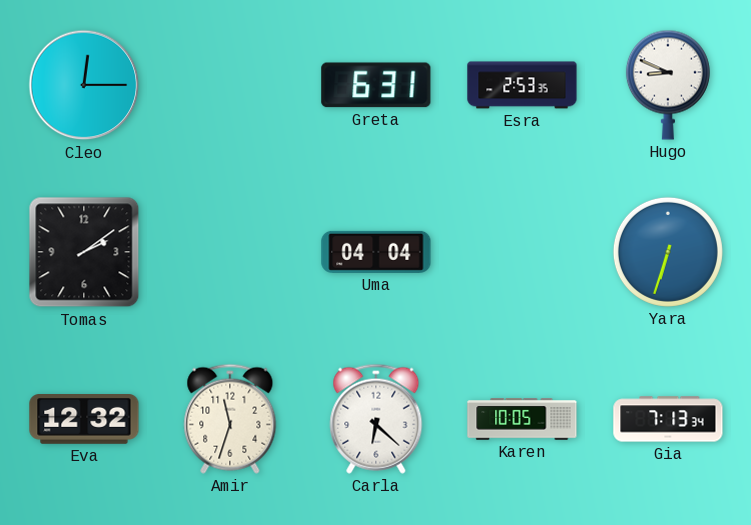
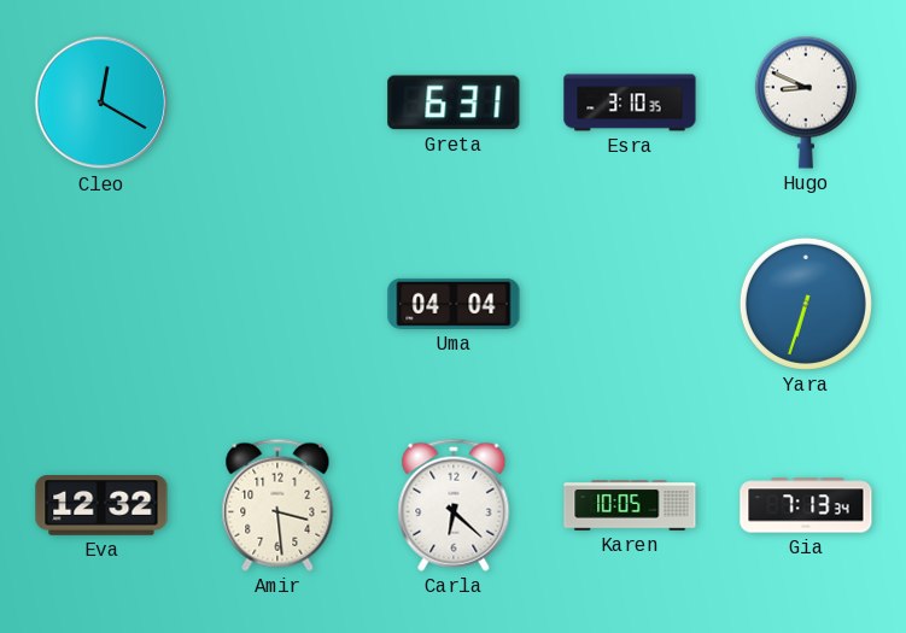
Cleo: 12:15 -> 12:20 (101, 102)
Esra: 2:53 -> 3:10 (630, 102)
Tomas: 2:09 -> none (84, 252)
Amir: 11:33 -> 3:29 (277, 505)
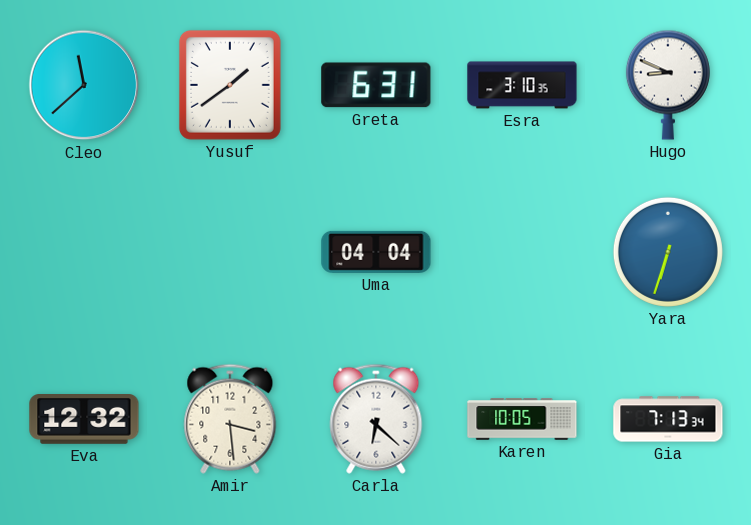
Cleo: 12:20 -> 11:38 (84, 85)
Yusuf: none -> 1:39 (230, 85)
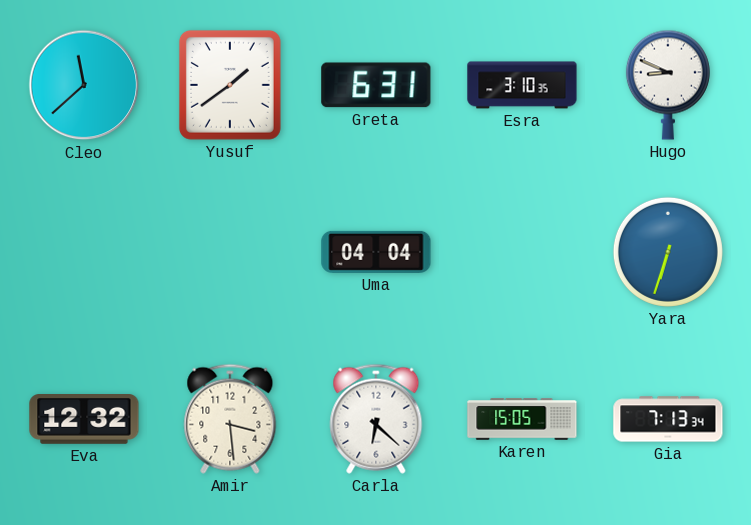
Karen: 10:05 -> 15:05 (522, 419)
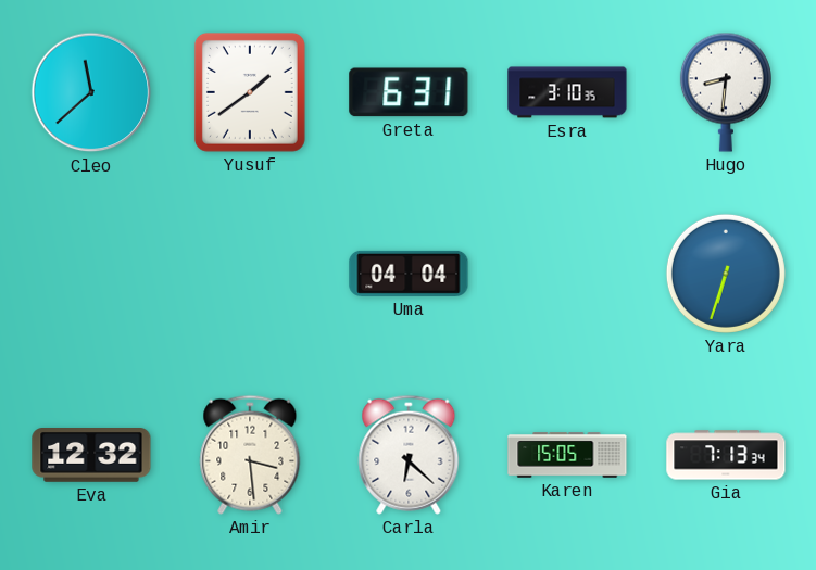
Hugo: 8:49 -> 8:31 (726, 92)
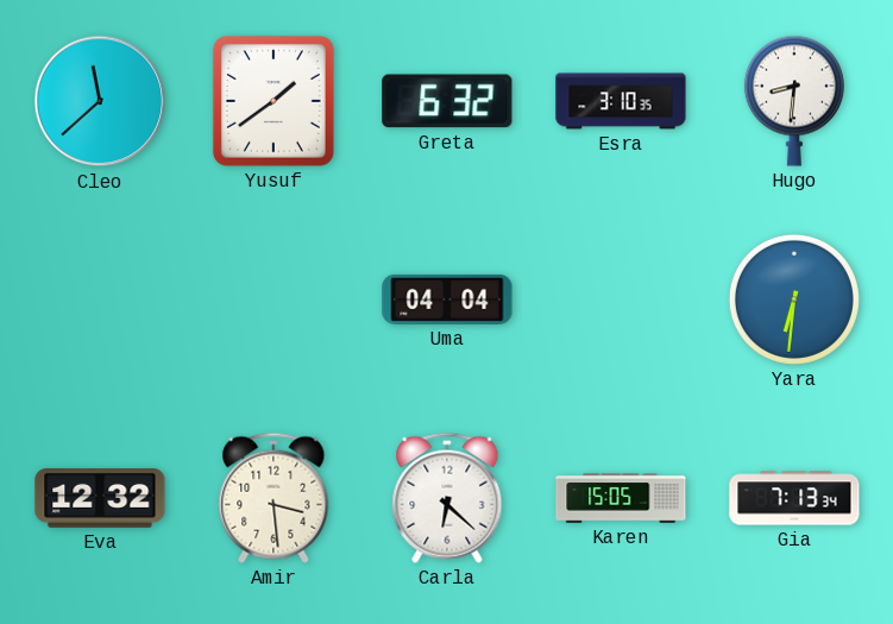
Greta: 6:31 -> 6:32 (447, 101)
Yara: 6:33 -> 6:31 (794, 300)
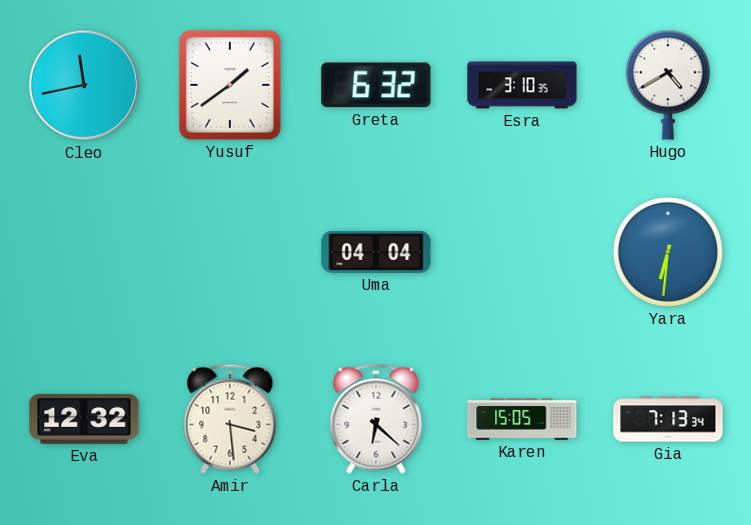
Cleo: 11:38 -> 11:43 (84, 85)
Hugo: 8:31 -> 4:40 (668, 85)
